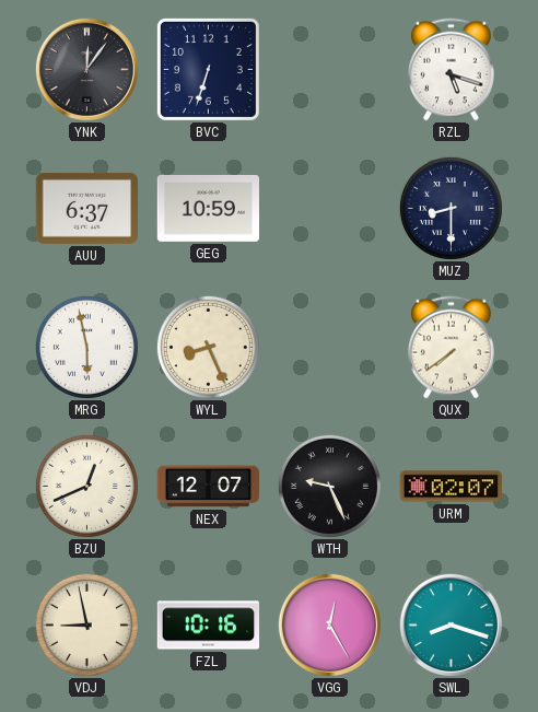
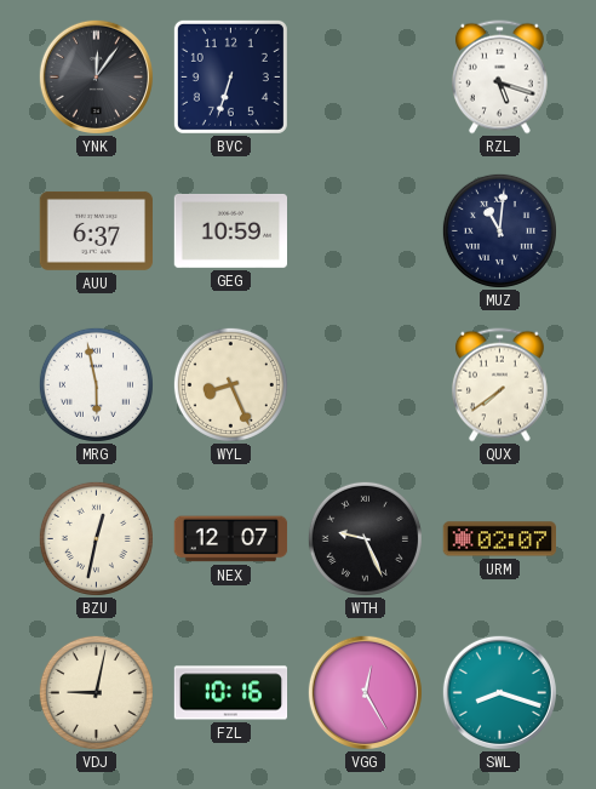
MUZ: 8:30 -> 11:01 (499, 230)
BZU: 12:41 -> 12:32 (96, 538)
VDJ: 8:58 -> 9:02 (96, 692)
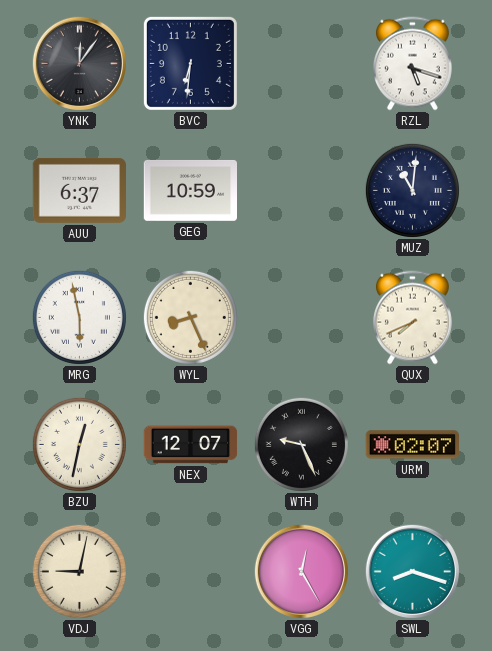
BVC: 6:33 -> 6:31 (190, 63)
QUX: 7:39 -> 7:41 (412, 318)
FZL: 10:16 -> none (231, 693)
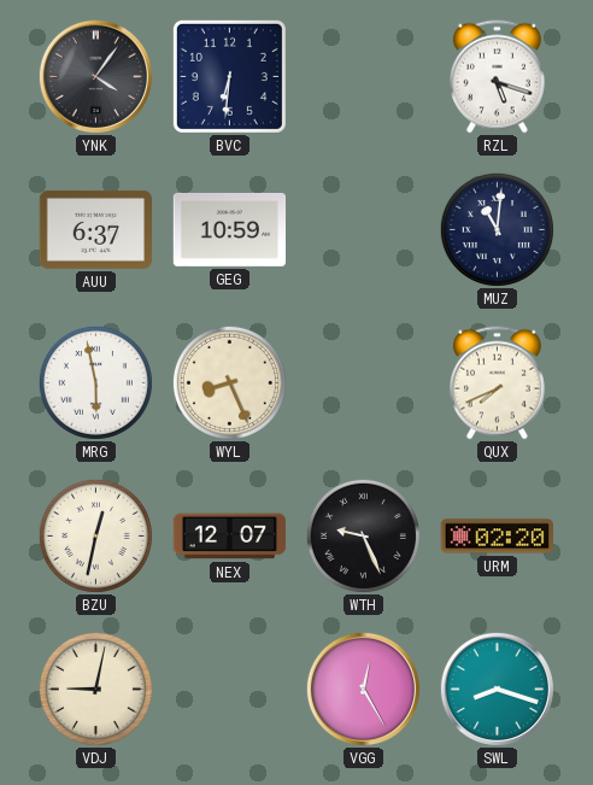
YNK: 12:06 -> 4:06 (95, 76)
URM: 02:07 -> 02:20 (497, 537)
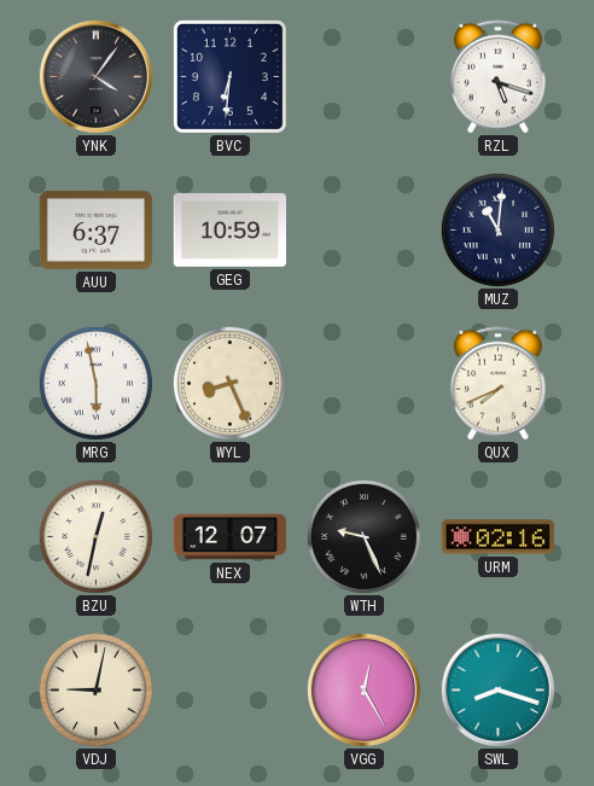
URM: 02:20 -> 02:16 (497, 537)
